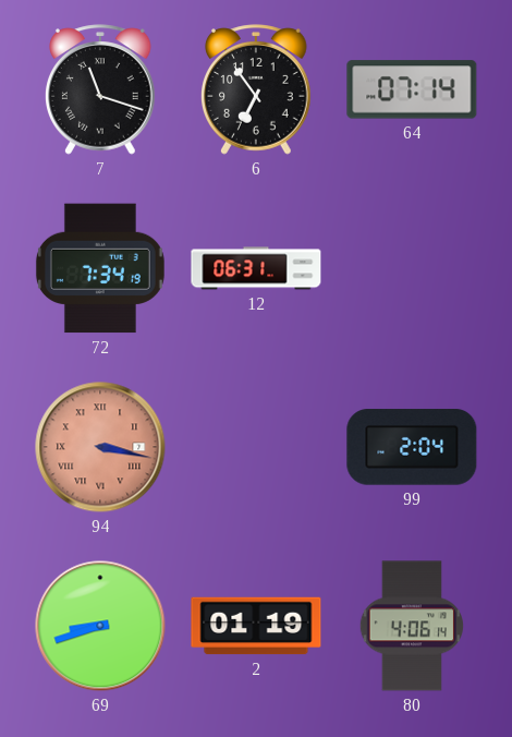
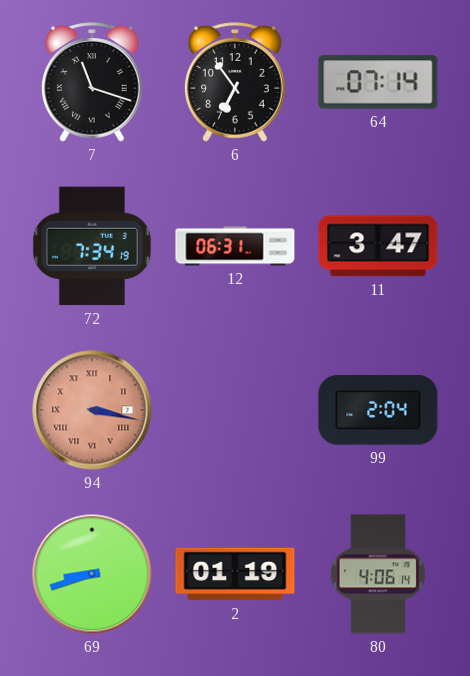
11: none -> 3:47 (378, 246)
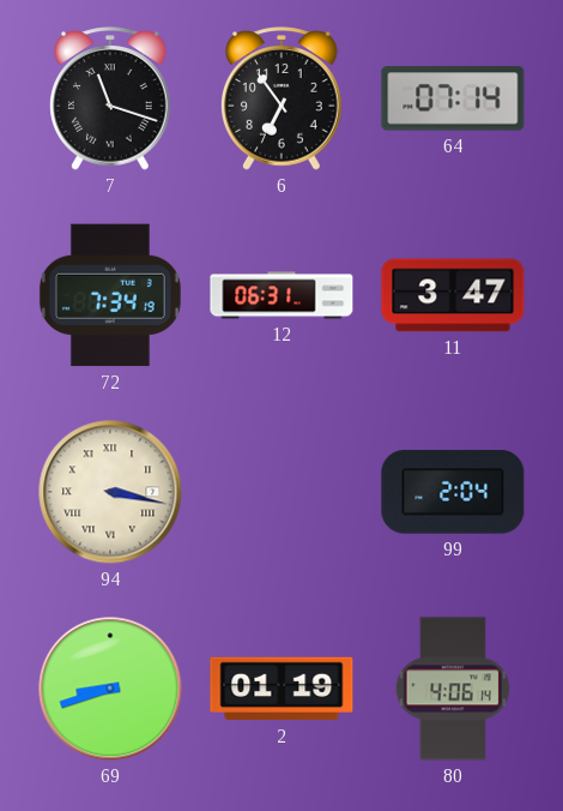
94 dial: salmon -> cream (110, 492)
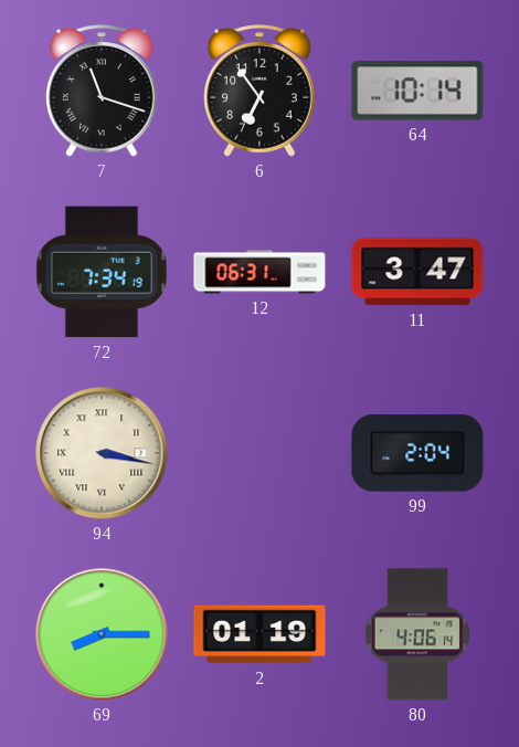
64: 07:14 -> 10:14 (417, 91)
69: 8:42 -> 8:15 (102, 634)
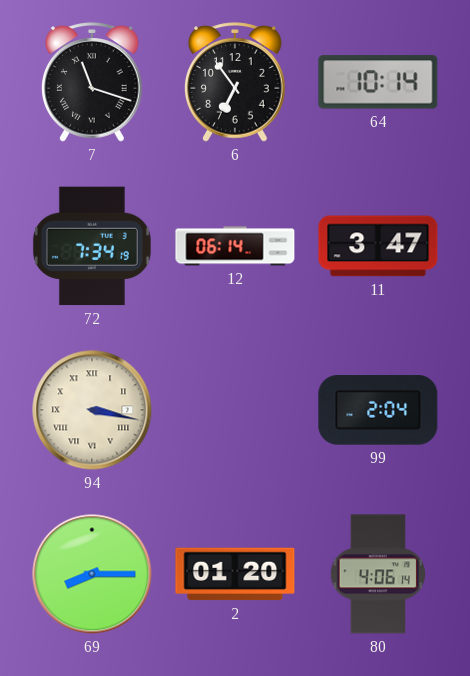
12: 06:31 -> 06:14 (235, 246)
2: 01:19 -> 01:20 (235, 574)
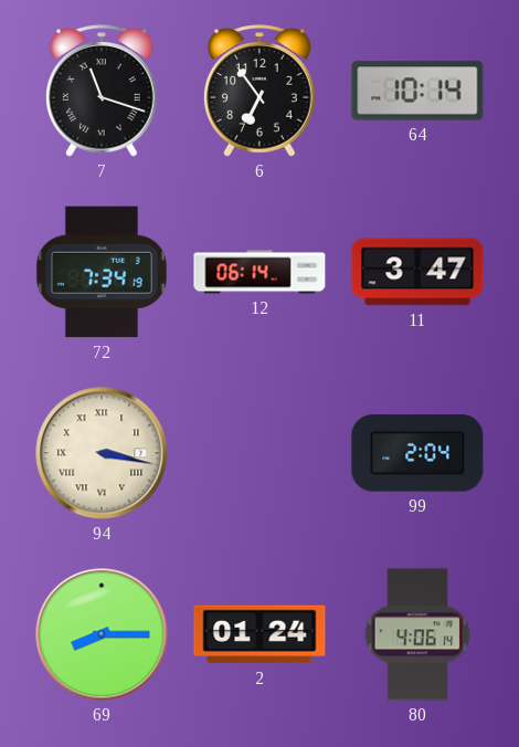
2: 01:20 -> 01:24 (259, 634)
